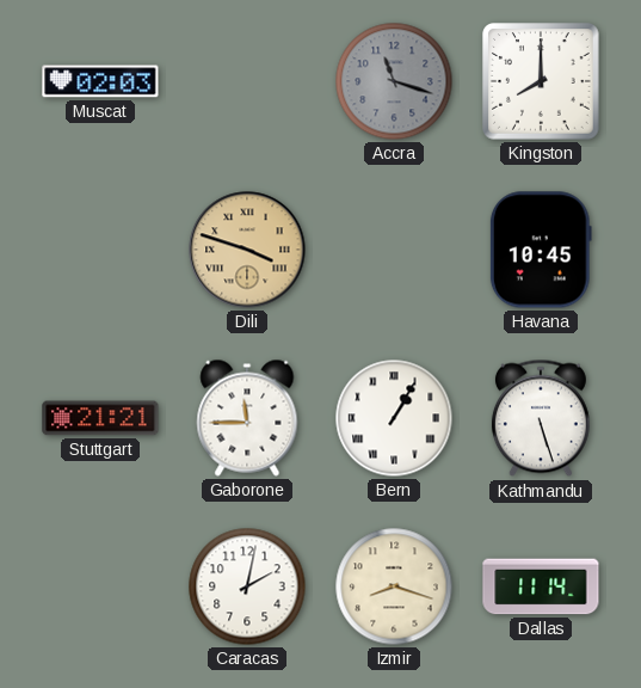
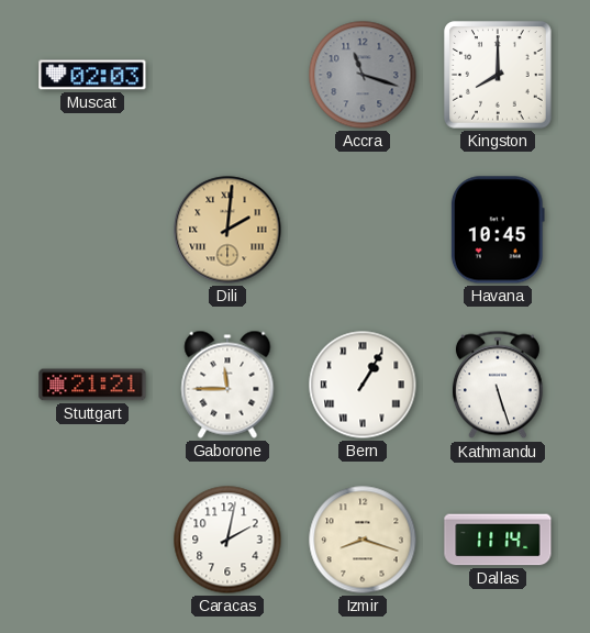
Dili: 3:48 -> 2:01 (227, 230)
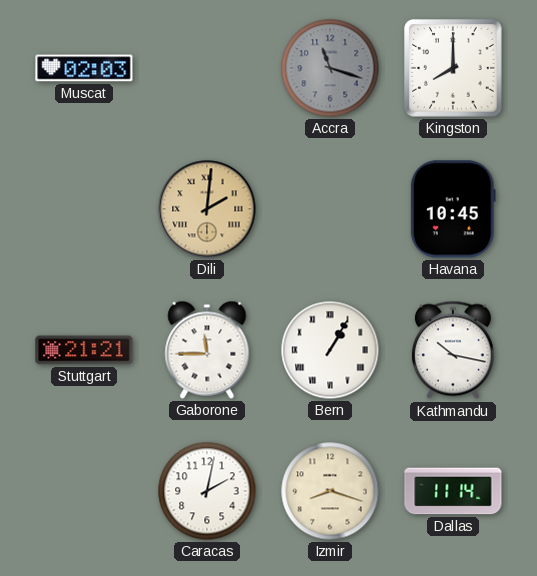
Kathmandu: 5:27 -> 10:17 (453, 350)
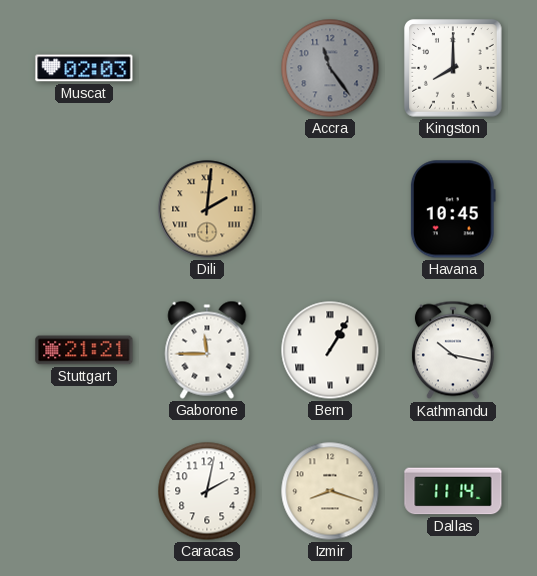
Accra: 11:18 -> 11:24 (330, 68)
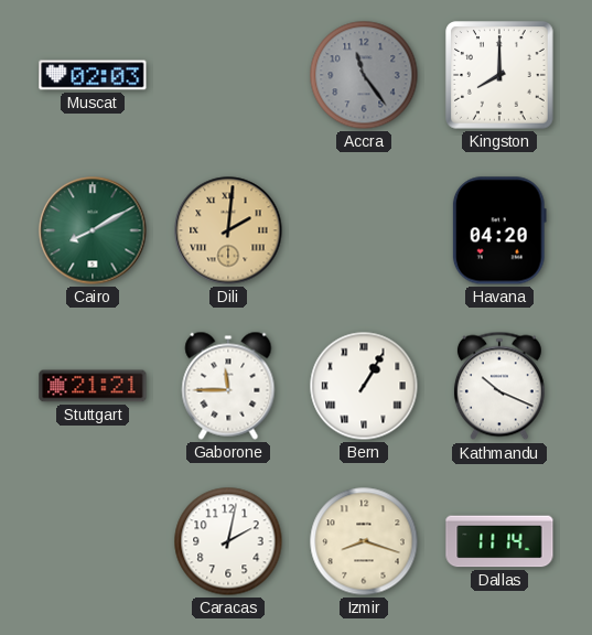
Cairo: none -> 8:10 (93, 230)
Havana: 10:45 -> 04:20 (499, 230)
Kathmandu: 10:17 -> 10:19 (499, 386)
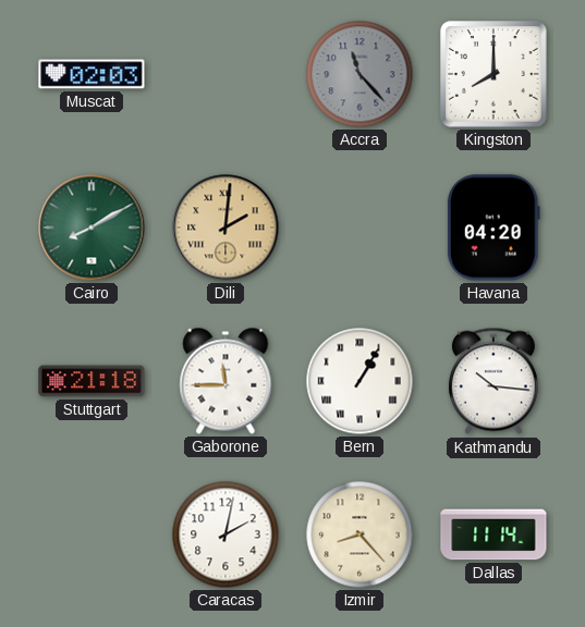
Accra: 11:24 -> 11:23 (359, 74)
Stuttgart: 21:21 -> 21:18 (92, 381)
Kathmandu: 10:19 -> 10:16 (493, 381)
Izmir: 8:18 -> 8:23 (359, 534)
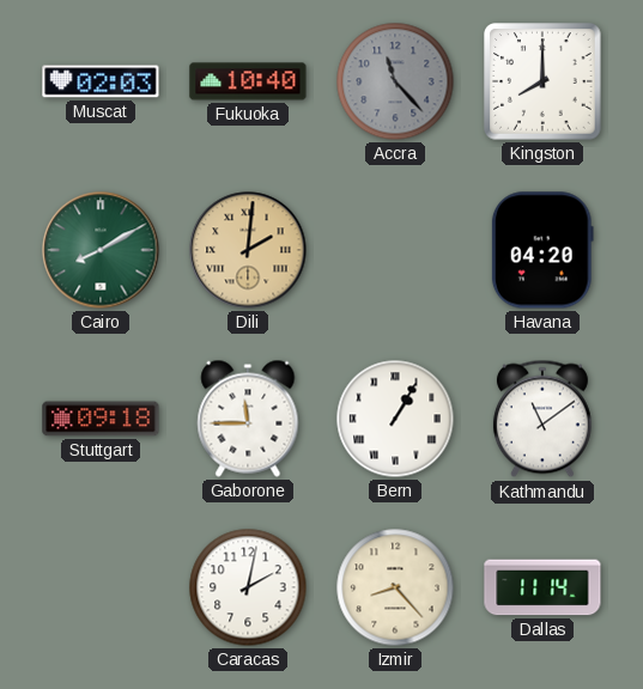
Fukuoka: none -> 10:40 (248, 81)
Stuttgart: 21:18 -> 09:18 (101, 419)
Kathmandu: 10:16 -> 11:09 (542, 419)
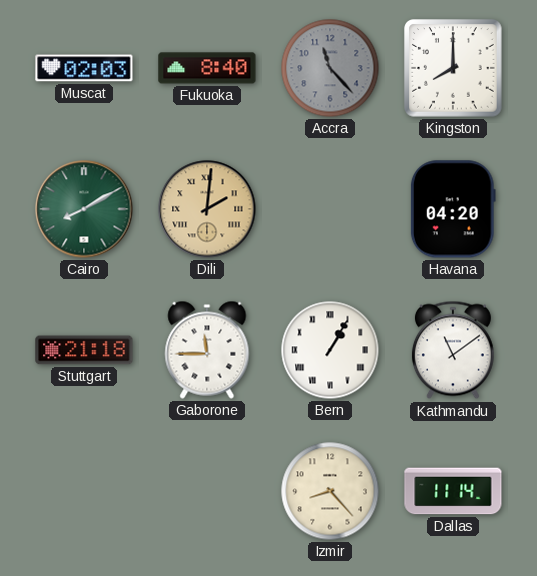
Fukuoka: 10:40 -> 8:40 (207, 68)
Stuttgart: 09:18 -> 21:18 (84, 350)
Caracas: 2:02 -> none (248, 587)
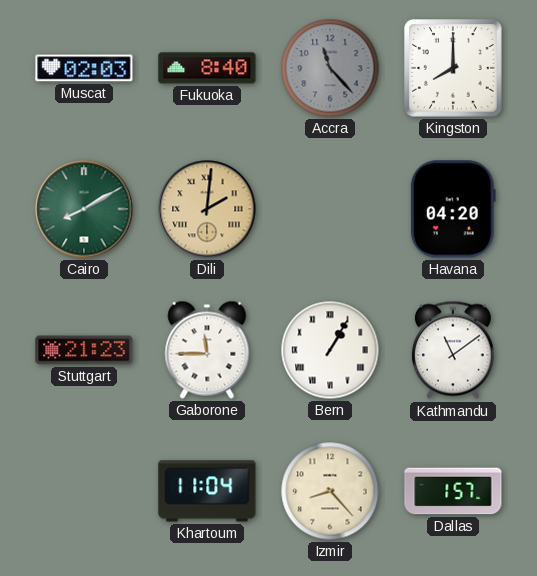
Stuttgart: 21:18 -> 21:23 (84, 350)
Khartoum: none -> 11:04 (207, 491)
Dallas: 11:14 -> 1:57 (453, 491)
